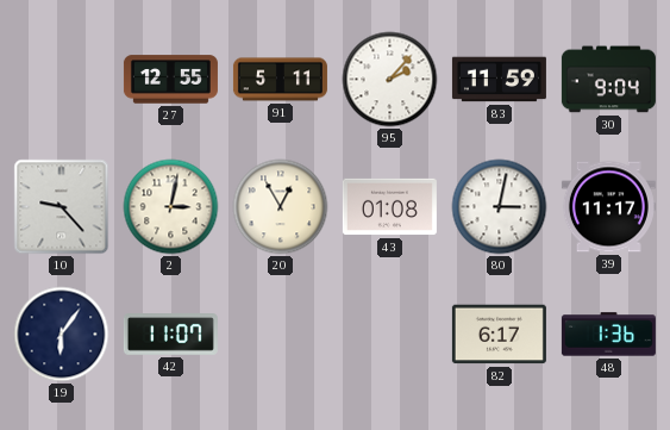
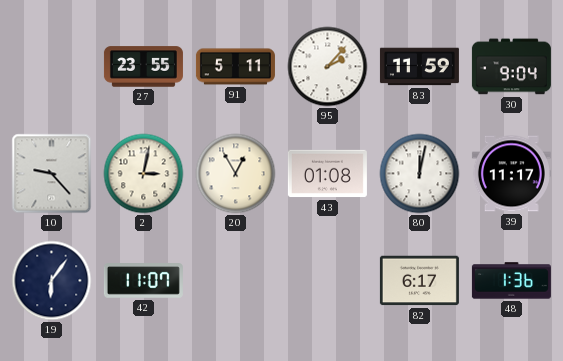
27: 12:55 -> 23:55 (143, 67)
80: 3:02 -> 12:02 (420, 174)
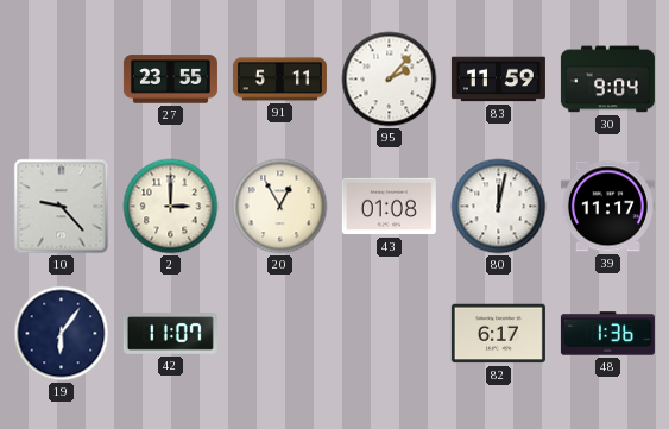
2: 3:02 -> 3:00 (171, 207)
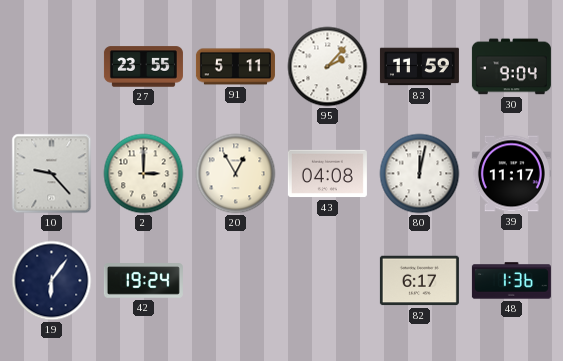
43: 01:08 -> 04:08 (327, 174)
42: 11:07 -> 19:24 (143, 281)
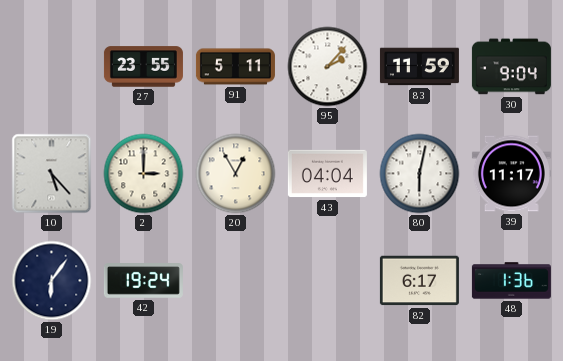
10: 9:23 -> 5:23 (52, 174)
43: 04:08 -> 04:04 (327, 174)
80: 12:02 -> 6:02 (420, 174)
